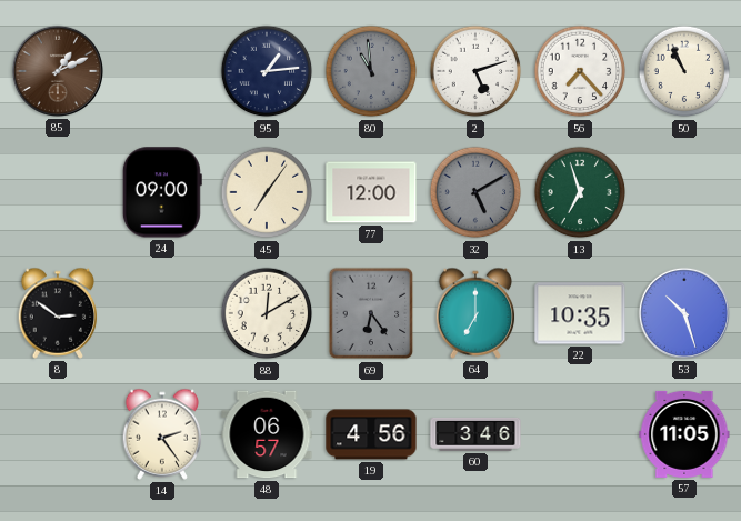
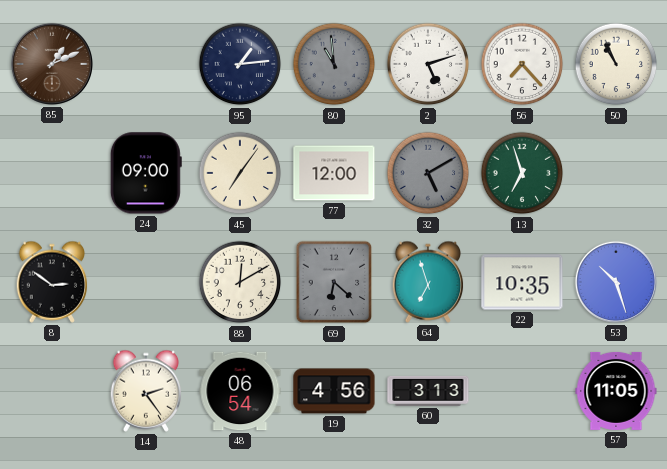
69: 6:24 -> 6:22 (334, 282)
64: 7:00 -> 6:57 (428, 282)
48: 06:57 -> 06:54 (240, 391)
60: 3:46 -> 3:13 (428, 391)
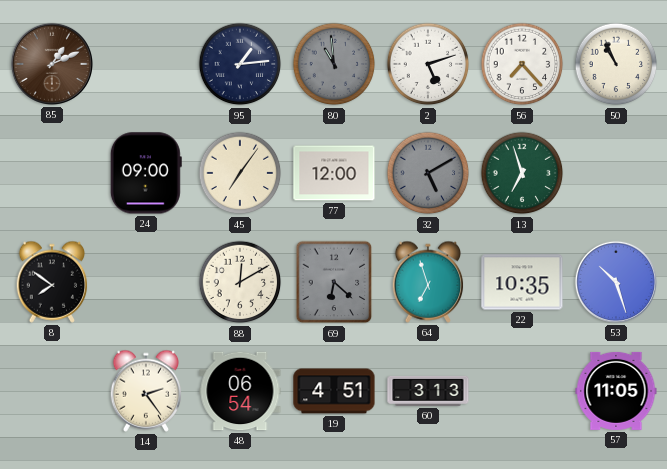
8: 2:51 -> 7:51 (52, 282)
19: 4:56 -> 4:51 (334, 391)
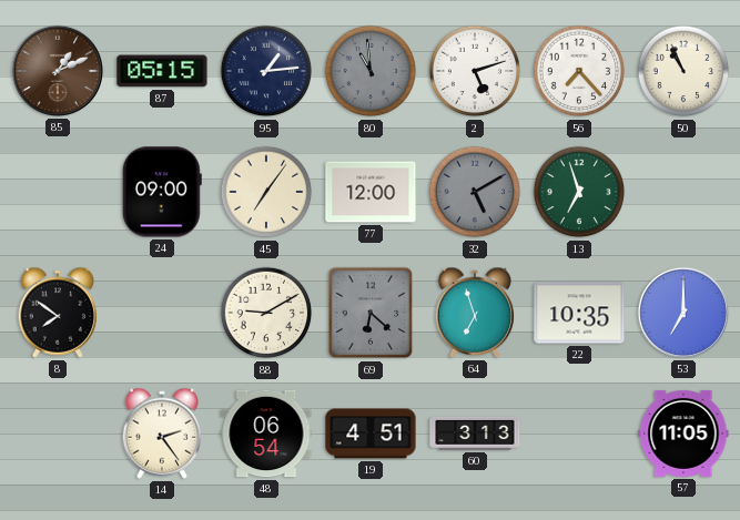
87: none -> 05:15 (162, 71)
88: 12:10 -> 9:10 (266, 313)
53: 10:27 -> 7:00 (683, 313)
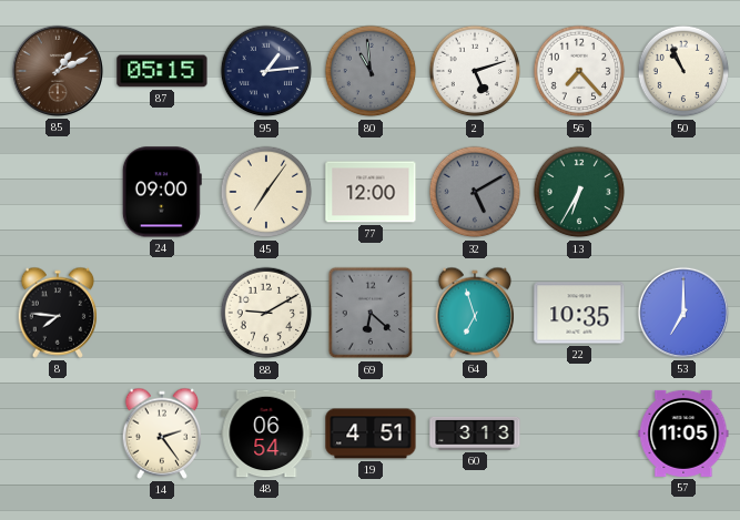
13: 6:57 -> 6:35 (579, 192)
8: 7:51 -> 7:46 (58, 313)
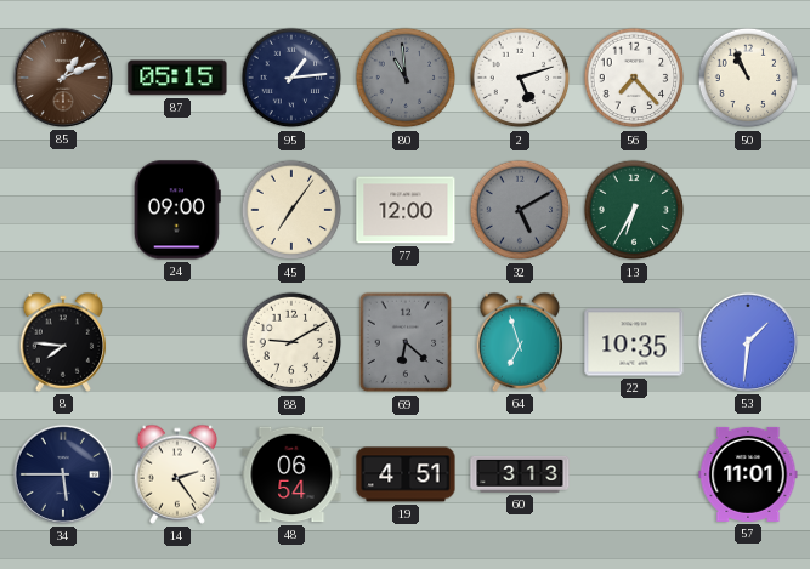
53: 7:00 -> 1:31 (748, 342)
34: none -> 5:45 (63, 474)
57: 11:05 -> 11:01 (748, 474)
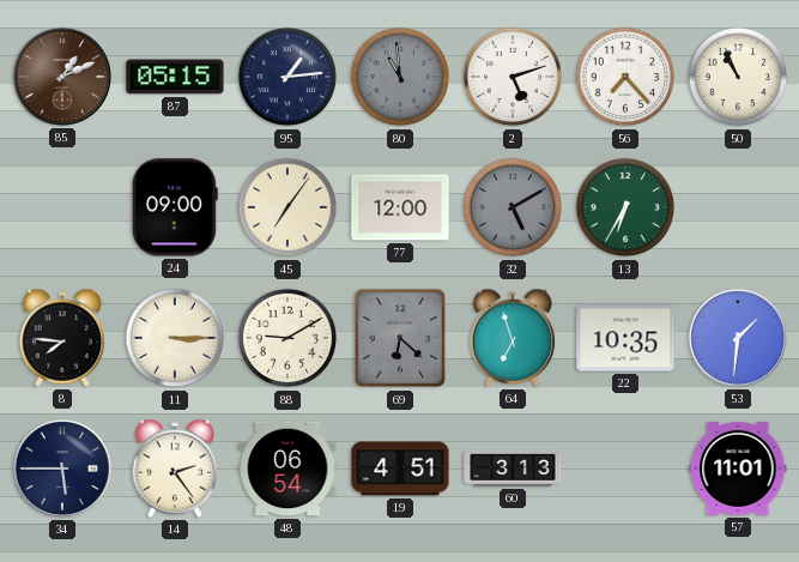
11: none -> 3:15 (175, 338)
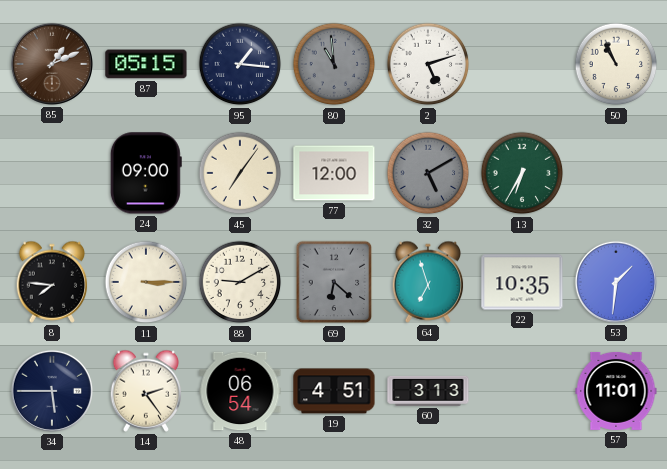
95: 1:14 -> 1:16 (240, 64)
56: 7:23 -> none (625, 77)
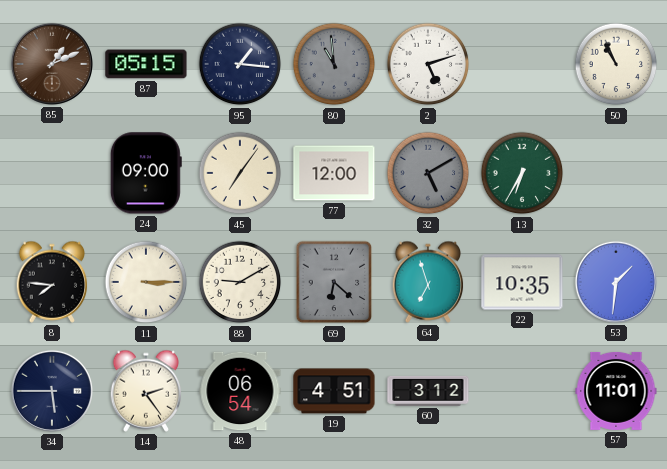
60: 3:13 -> 3:12 (428, 391)
